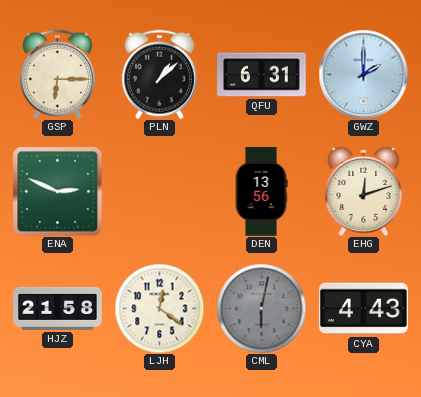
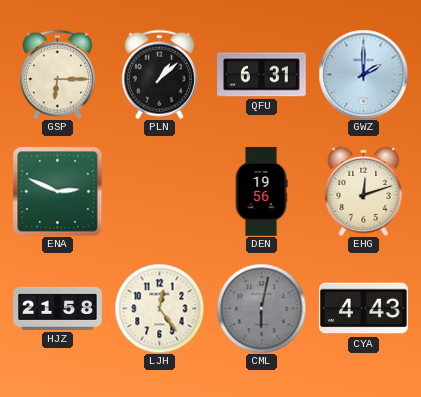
DEN: 13:56 -> 19:56 (261, 192)
LJH: 12:21 -> 12:24 (159, 308)
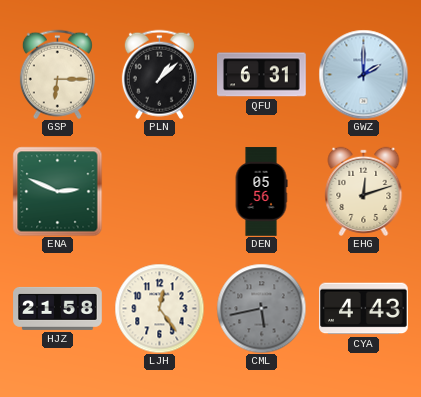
DEN: 19:56 -> 05:56 (261, 192)
CML: 6:02 -> 5:43 (261, 308)
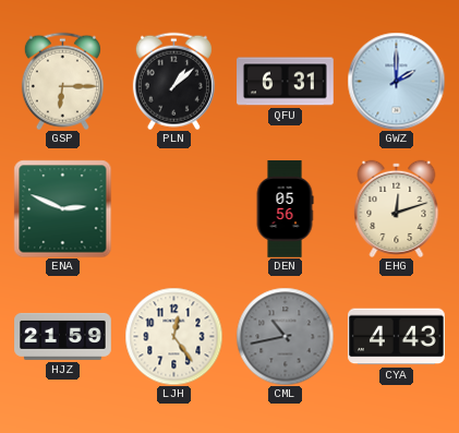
HJZ: 21:58 -> 21:59 (63, 336)
CML: 5:43 -> 10:43 (285, 336)
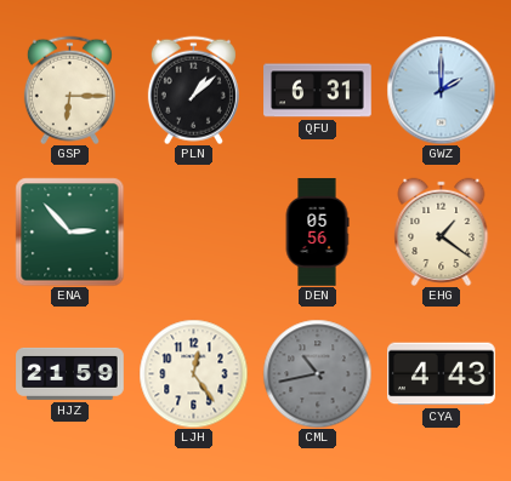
ENA: 2:49 -> 2:53 (69, 231)
EHG: 12:12 -> 1:21 (442, 231)
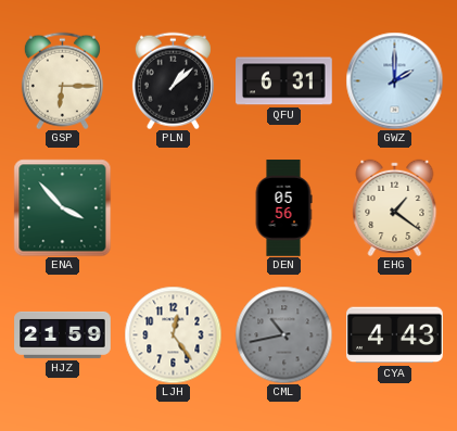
ENA: 2:53 -> 3:53 (62, 207)
